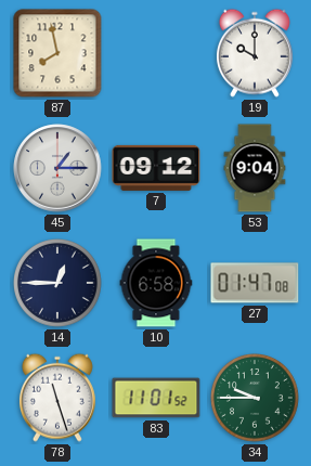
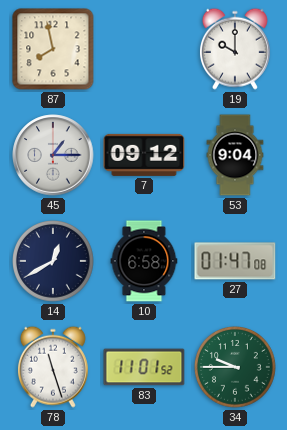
14: 12:45 -> 12:40 (54, 262)
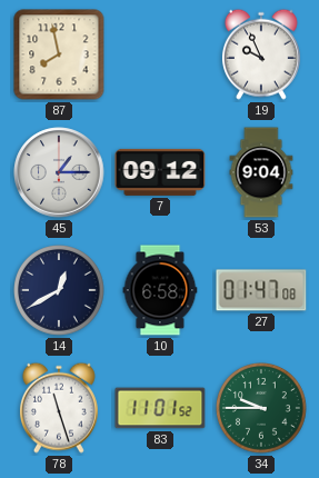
19: 10:00 -> 9:56 (261, 54)
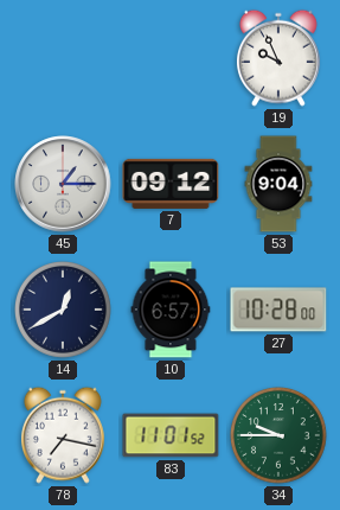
87: 7:58 -> none (59, 54)
10: 6:58 -> 6:57 (171, 310)
27: 01:47 -> 10:28 (278, 310)
78: 11:27 -> 7:17 (63, 435)
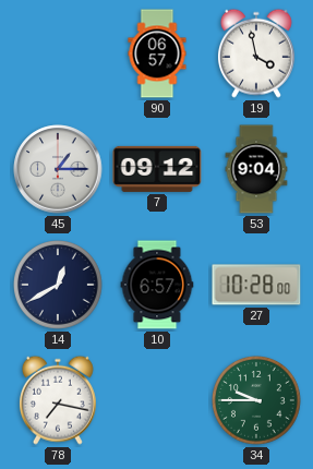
90: none -> 06:57 (157, 53)
19: 9:56 -> 3:58 (256, 53)
83: 11:01 -> none (171, 435)
